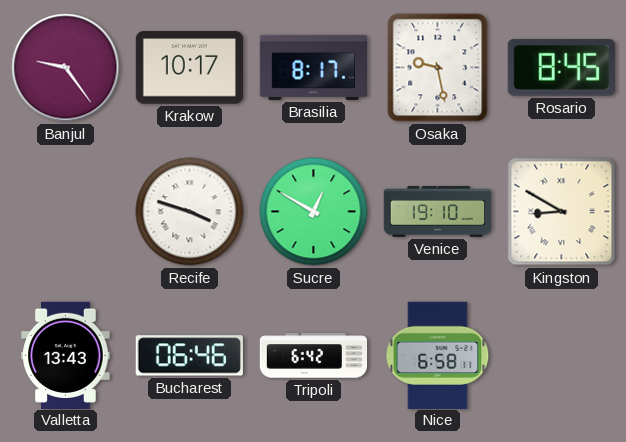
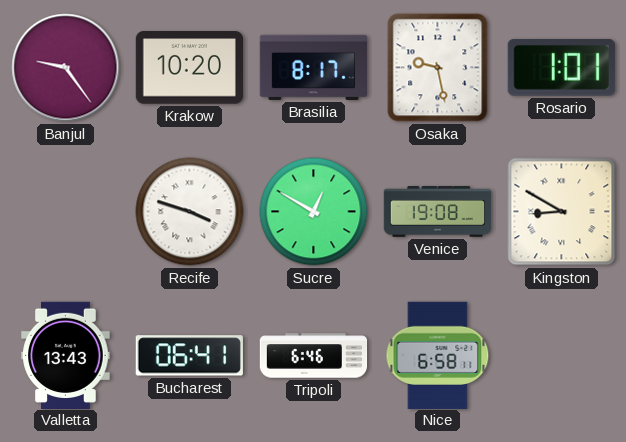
Krakow: 10:17 -> 10:20 (189, 68)
Rosario: 8:45 -> 1:01 (561, 68)
Venice: 19:10 -> 19:08 (437, 212)
Bucharest: 06:46 -> 06:41 (189, 356)
Tripoli: 6:42 -> 6:46 (314, 356)
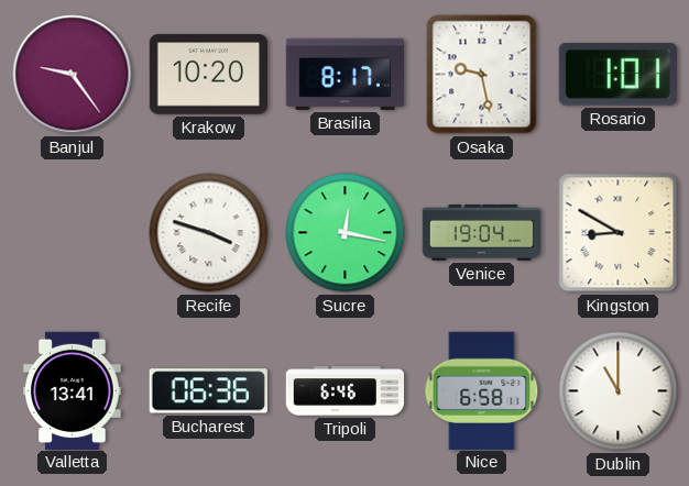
Sucre: 12:50 -> 12:17 (346, 233)
Venice: 19:08 -> 19:04 (481, 233)
Valletta: 13:43 -> 13:41 (73, 390)
Bucharest: 06:41 -> 06:36 (208, 391)
Dublin: none -> 11:00 (619, 391)
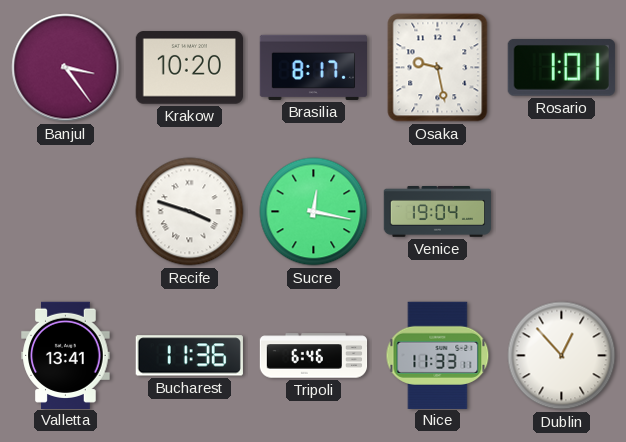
Banjul: 9:24 -> 3:24 (66, 68)
Kingston: 8:50 -> none (619, 233)
Bucharest: 06:36 -> 11:36 (189, 356)
Nice: 6:58 -> 11:33 (438, 355)
Dublin: 11:00 -> 12:53 (562, 356)
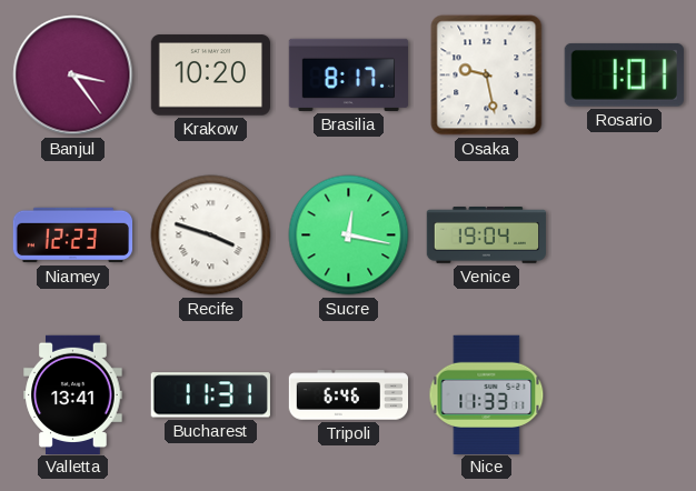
Niamey: none -> 12:23 (73, 236)
Bucharest: 11:36 -> 11:31 (210, 395)
Dublin: 12:53 -> none (562, 356)
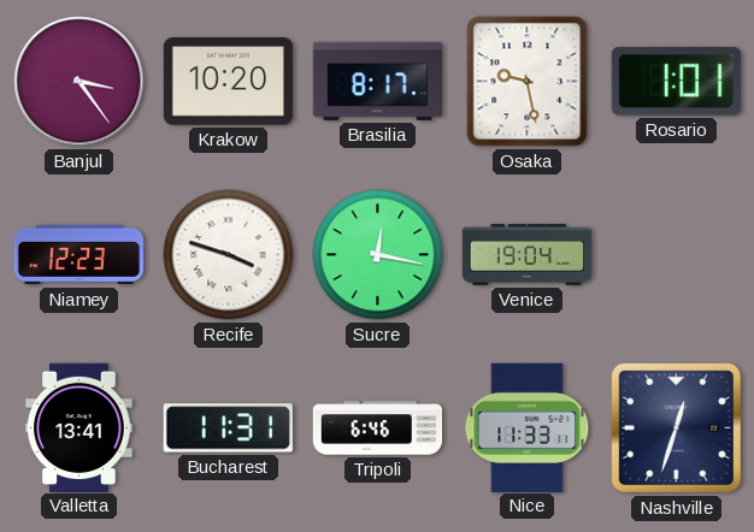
Nashville: none -> 12:33 (676, 427)
